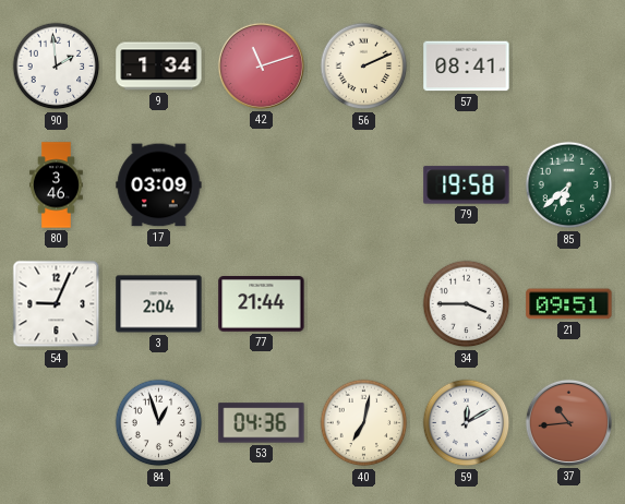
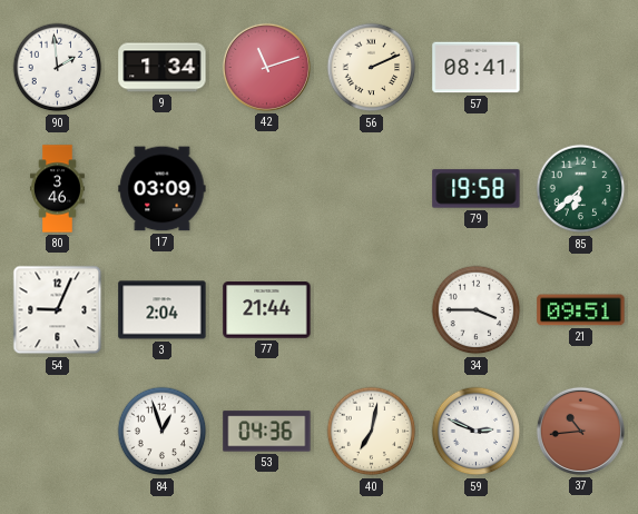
59: 12:10 -> 2:49 (477, 432)
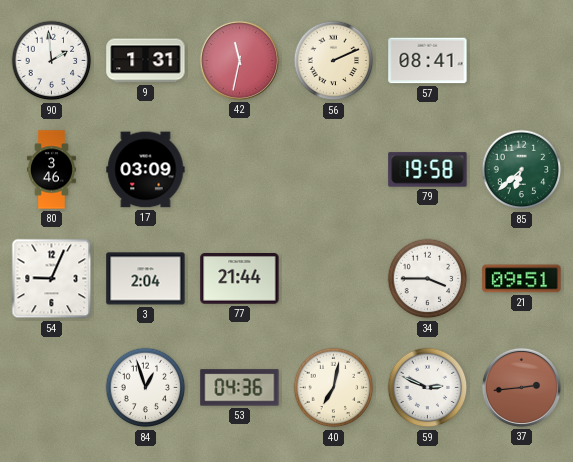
9: 1:34 -> 1:31 (146, 61)
42: 11:12 -> 11:32 (239, 60)
37: 10:44 -> 2:44 (521, 387)
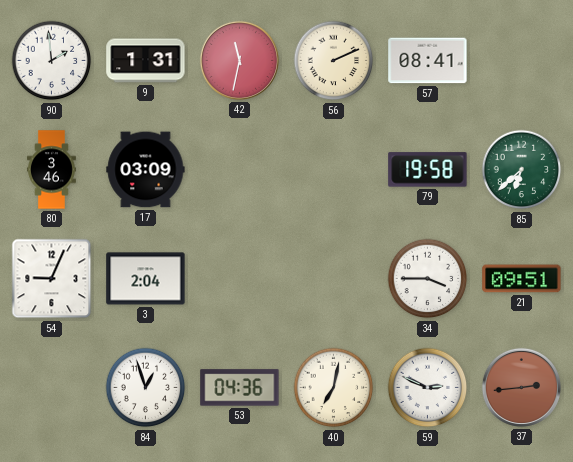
77: 21:44 -> none (240, 279)
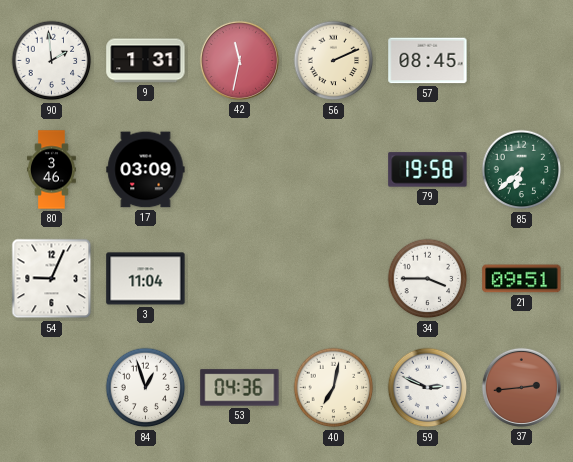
57: 08:41 -> 08:45 (428, 61)
3: 2:04 -> 11:04 (146, 279)
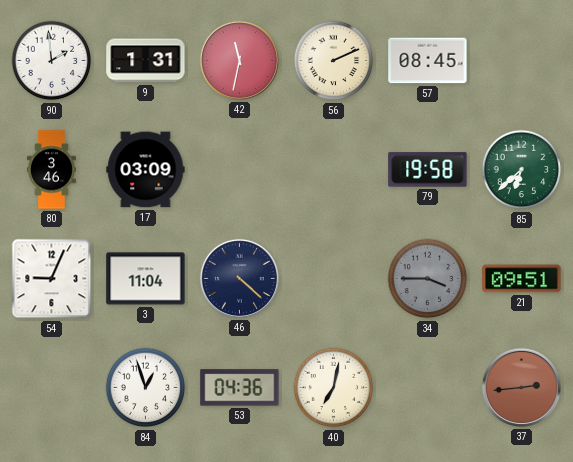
46: none -> 4:22 (239, 278)
34 dial: white -> grey (428, 279)
59: 2:49 -> none (428, 388)
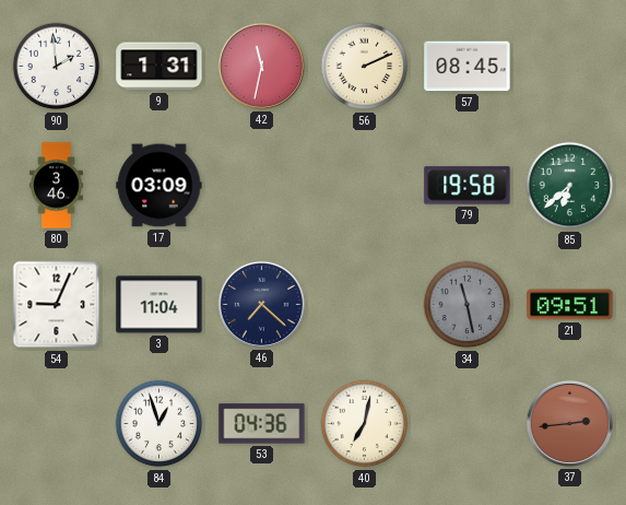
46: 4:22 -> 7:22 (261, 304)
34: 3:45 -> 11:28 (468, 305)
